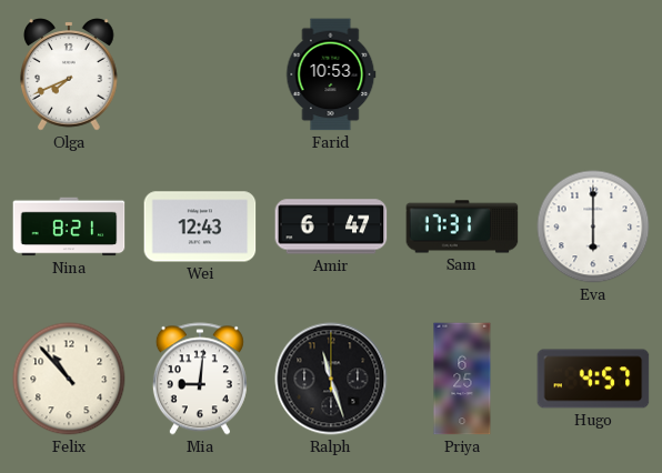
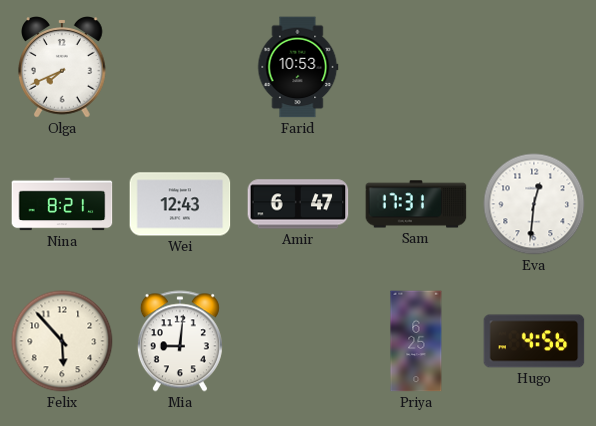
Eva: 6:00 -> 12:31 (534, 204)
Felix: 10:53 -> 5:53 (62, 341)
Ralph: 11:27 -> none (331, 379)
Hugo: 4:57 -> 4:56 (534, 341)
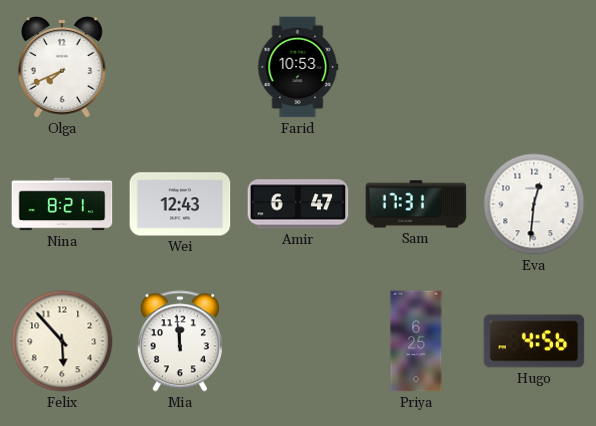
Mia: 9:01 -> 11:59 (180, 341)
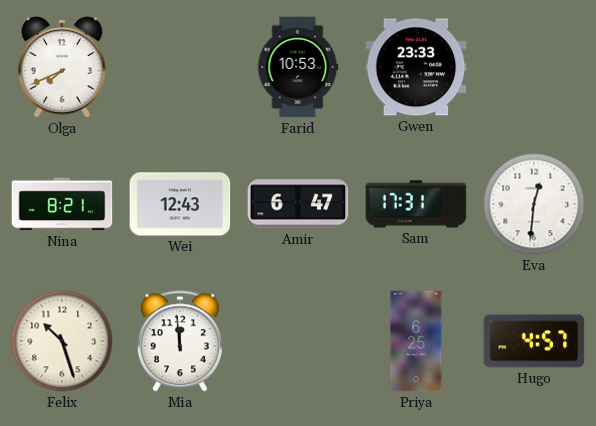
Gwen: none -> 23:33 (416, 67)
Felix: 5:53 -> 10:27 (62, 341)
Hugo: 4:56 -> 4:57 (534, 341)
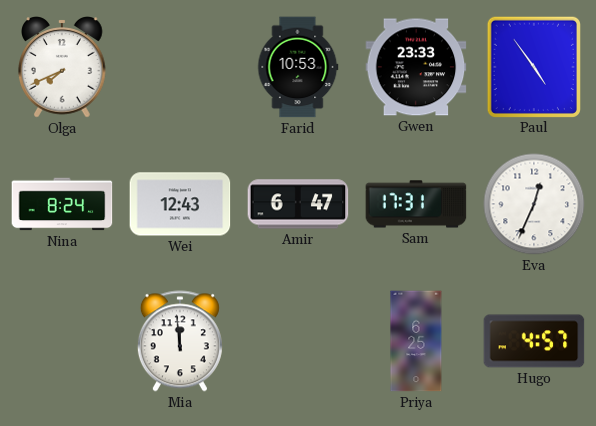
Paul: none -> 4:54 (534, 66)
Nina: 8:21 -> 8:24 (62, 204)
Eva: 12:31 -> 12:34 (534, 204)
Felix: 10:27 -> none (62, 341)
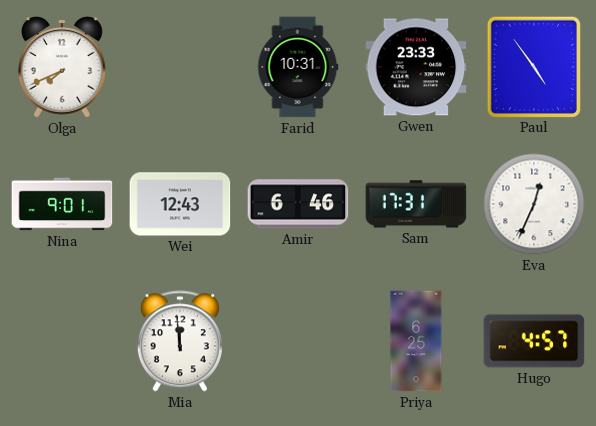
Farid: 10:53 -> 10:31 (298, 67)
Nina: 8:24 -> 9:01 (62, 204)
Amir: 6:47 -> 6:46 (298, 204)
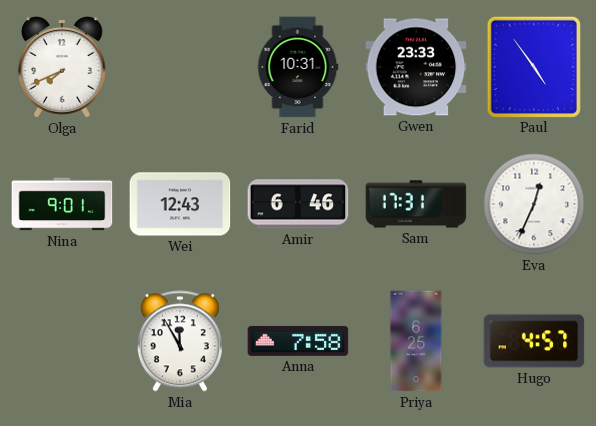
Mia: 11:59 -> 11:55 (180, 341)
Anna: none -> 7:58 (298, 341)
